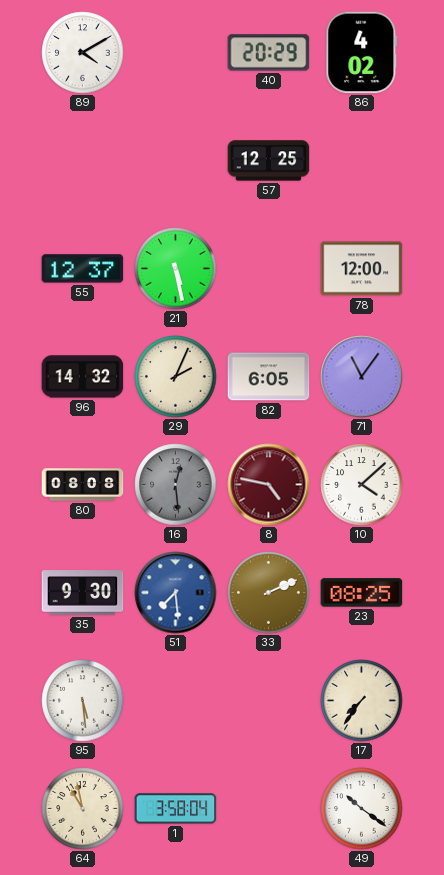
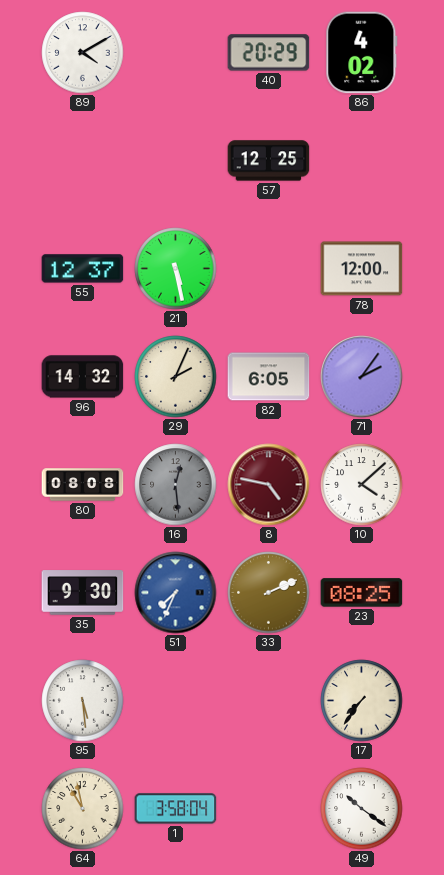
71: 11:06 -> 2:06 (362, 377)
51: 7:29 -> 7:34 (176, 593)
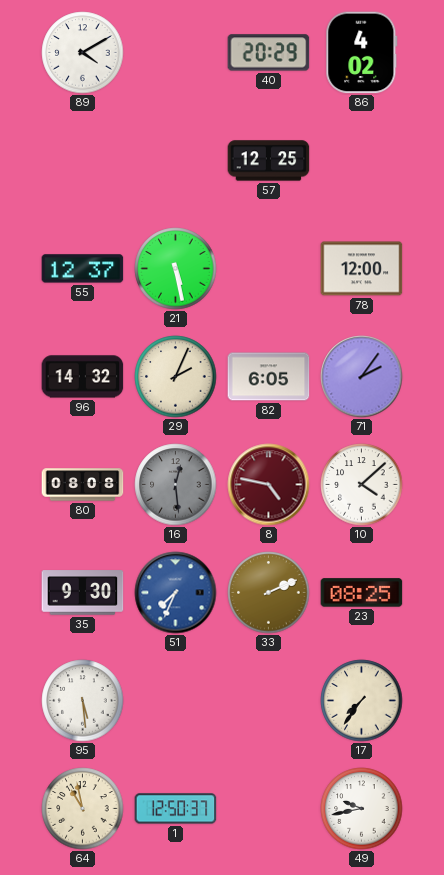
1: 3:58 -> 12:50 (176, 809)
49: 10:21 -> 9:43 (362, 809)
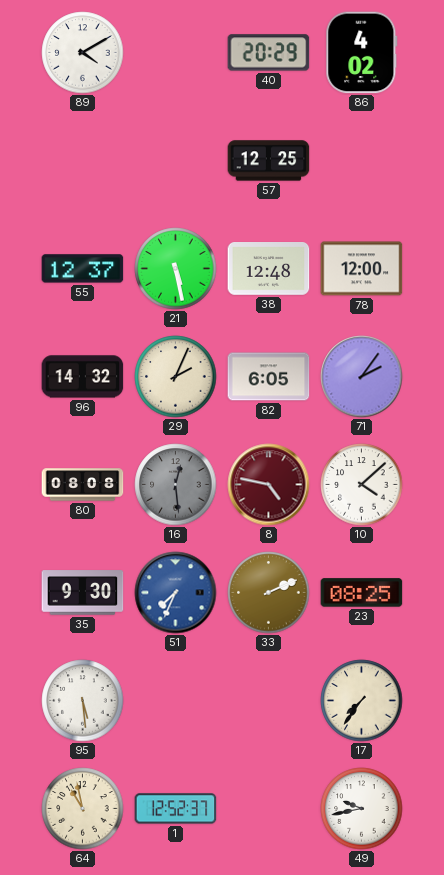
38: none -> 12:48 (269, 269)
1: 12:50 -> 12:52 (176, 809)
